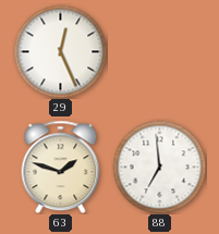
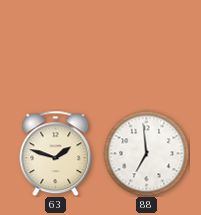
29: 12:26 -> none (60, 51)
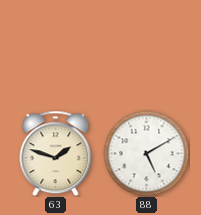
88: 6:59 -> 5:10 (146, 153)
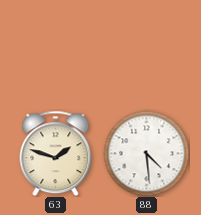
88: 5:10 -> 4:29 (146, 153)
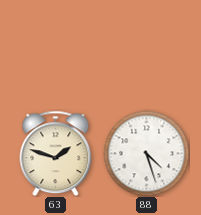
88: 4:29 -> 4:27 (146, 153)
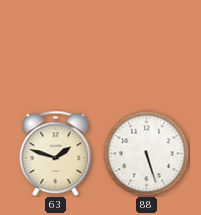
88: 4:27 -> 5:27 (146, 153)
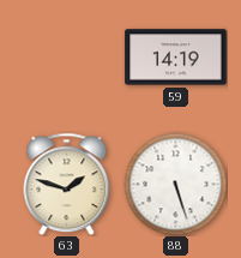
59: none -> 14:19 (176, 58)
